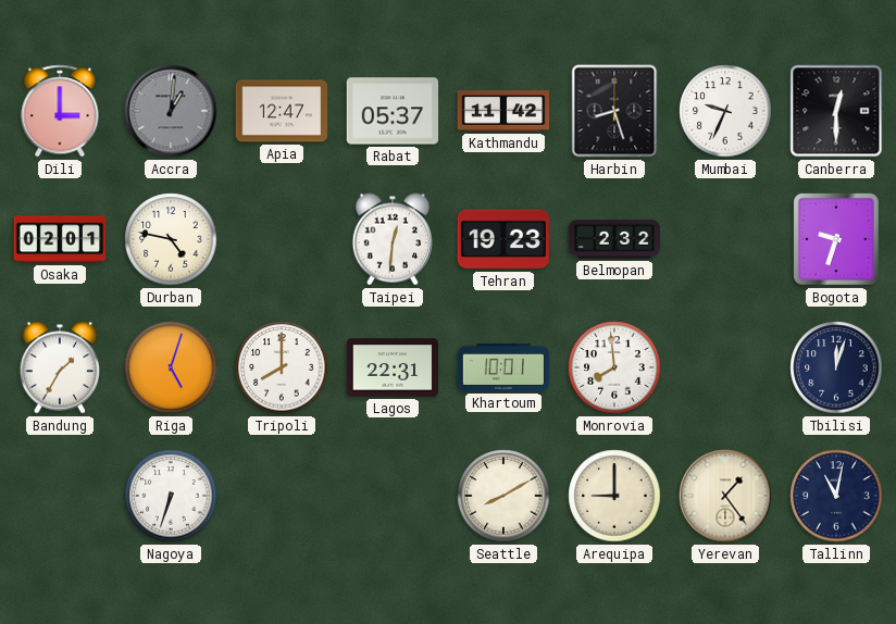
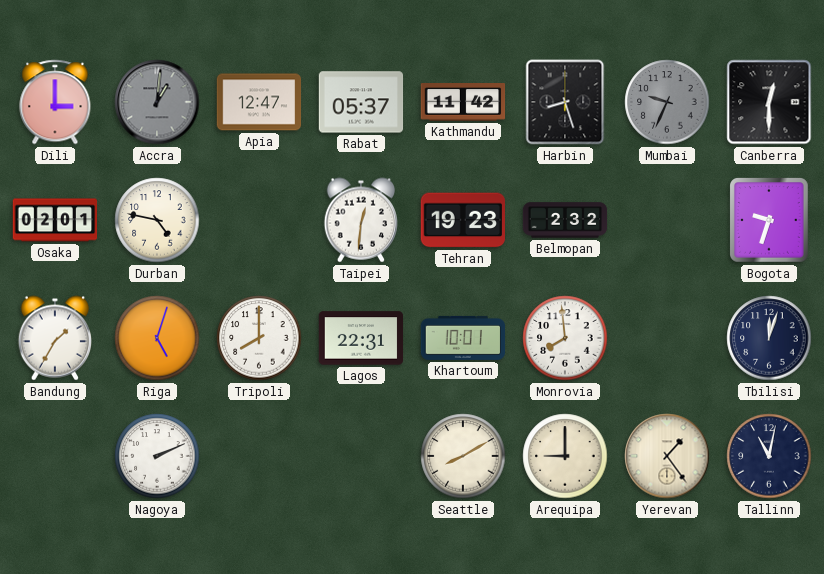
Mumbai dial: white -> grey (667, 102)
Nagoya: 6:33 -> 2:11 (157, 456)
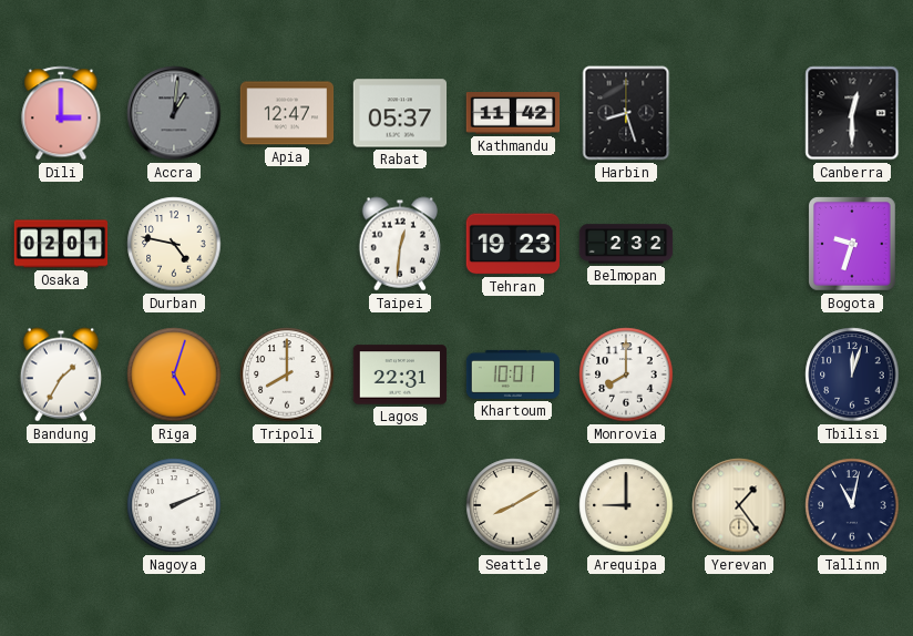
Mumbai: 9:34 -> none (667, 102)
Monrovia: 7:59 -> 8:00 (626, 375)
